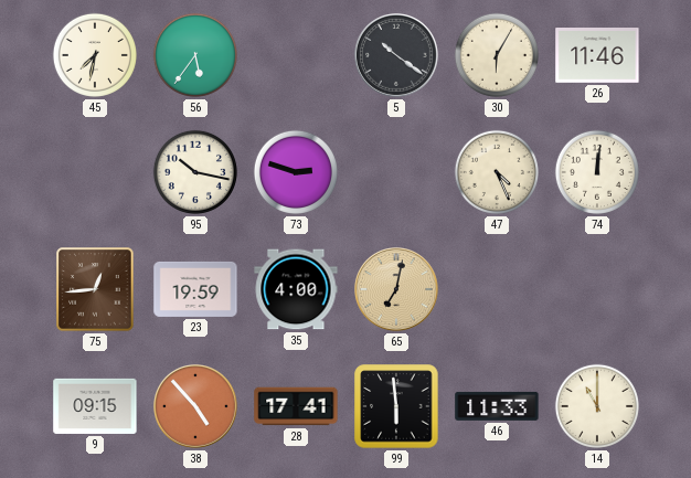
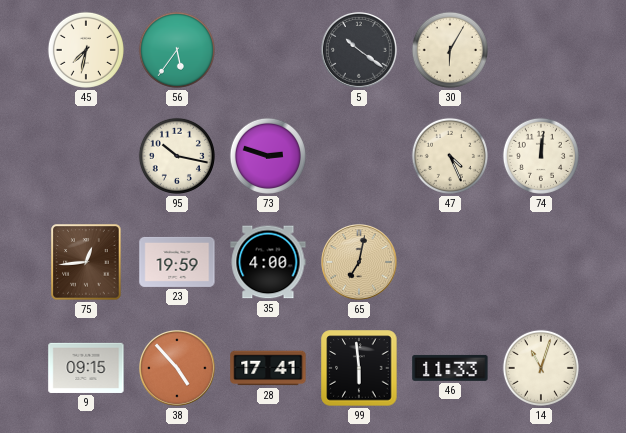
26: 11:46 -> none (597, 56)
14: 11:00 -> 11:03 (541, 368)
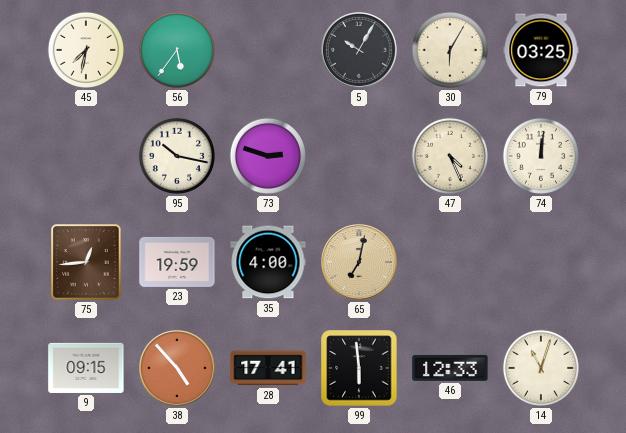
5: 10:21 -> 10:05 (360, 51)
79: none -> 03:25 (541, 50)
46: 11:33 -> 12:33 (450, 368)
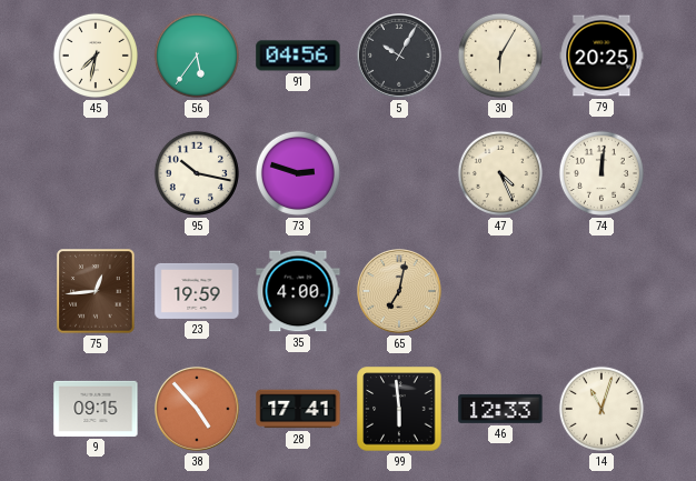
91: none -> 04:56 (298, 56)
79: 03:25 -> 20:25 (601, 56)
